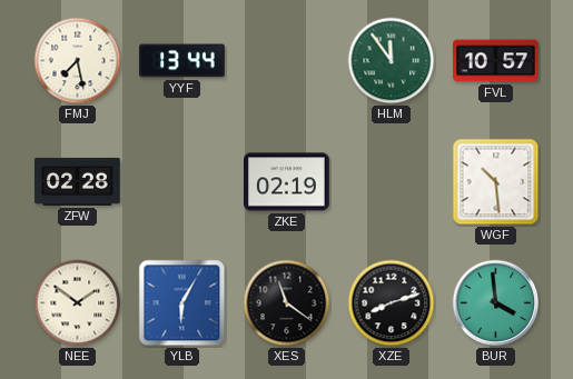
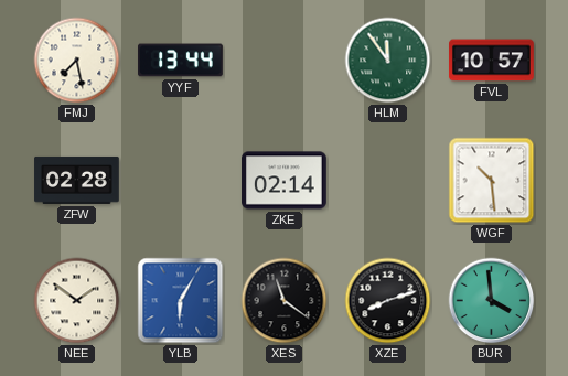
ZKE: 02:19 -> 02:14 (285, 181)
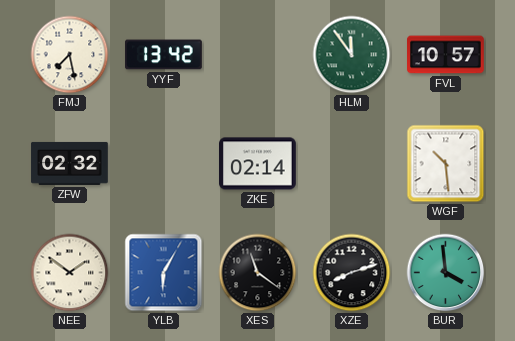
YYF: 13:44 -> 13:42 (164, 55)
ZFW: 02:28 -> 02:32 (70, 163)
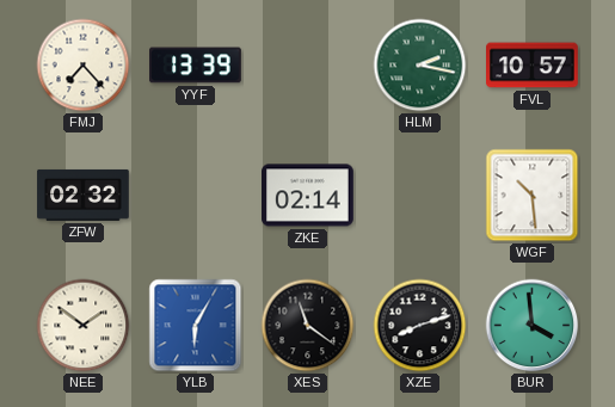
FMJ: 7:28 -> 7:23 (84, 66)
YYF: 13:42 -> 13:39 (196, 66)
HLM: 11:54 -> 2:17 (420, 66)
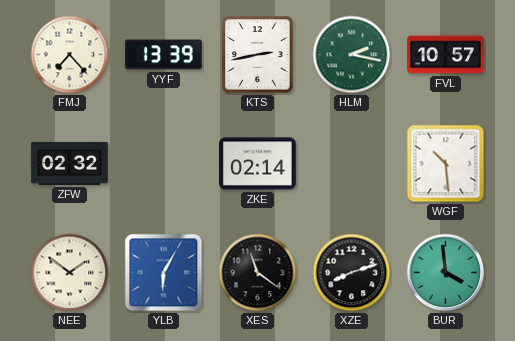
KTS: none -> 2:43 (258, 55)
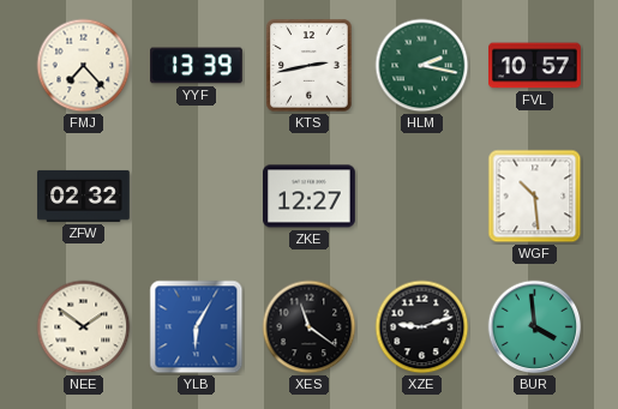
ZKE: 02:14 -> 12:27 (310, 197)
XZE: 8:12 -> 9:12 (422, 327)
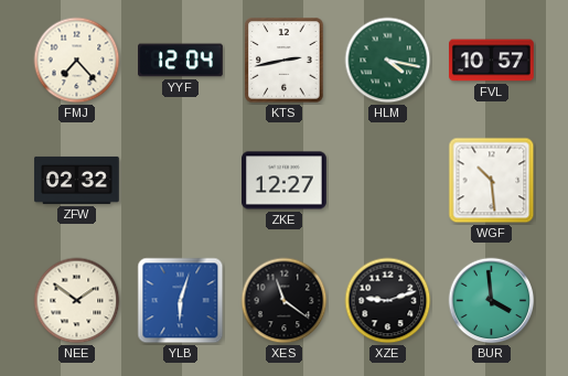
YYF: 13:39 -> 12:04 (181, 61)
HLM: 2:17 -> 4:17 (388, 61)
YLB: 6:05 -> 6:03 (181, 301)
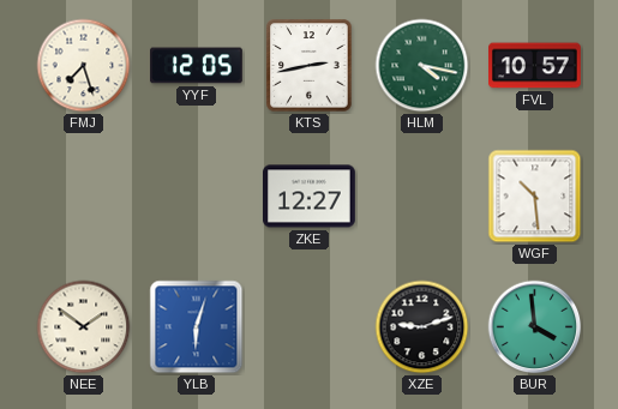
FMJ: 7:23 -> 7:27 (84, 66)
YYF: 12:04 -> 12:05 (197, 66)
ZFW: 02:32 -> none (77, 180)
XES: 11:21 -> none (285, 301)
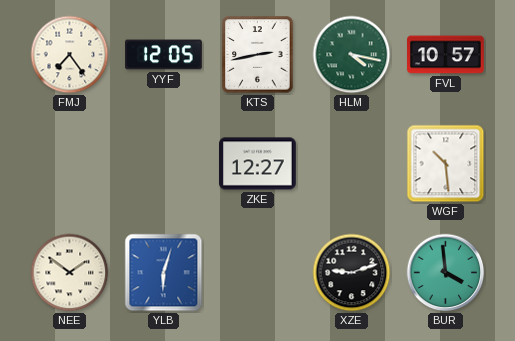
FMJ: 7:27 -> 7:24 (70, 55)
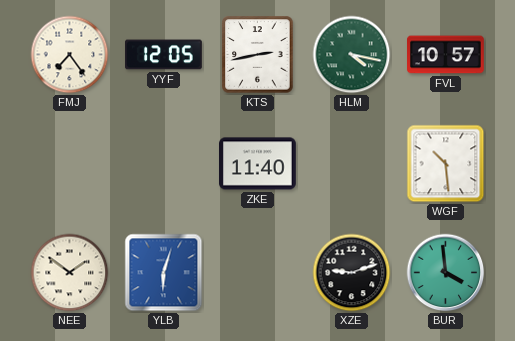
ZKE: 12:27 -> 11:40 (258, 164)
